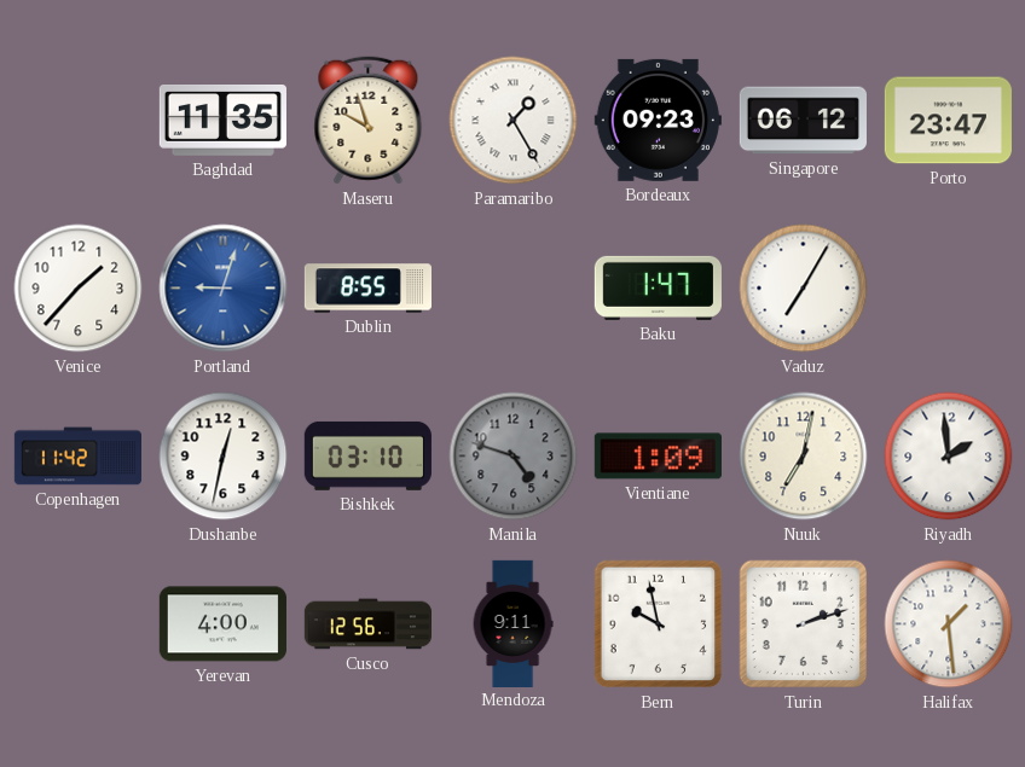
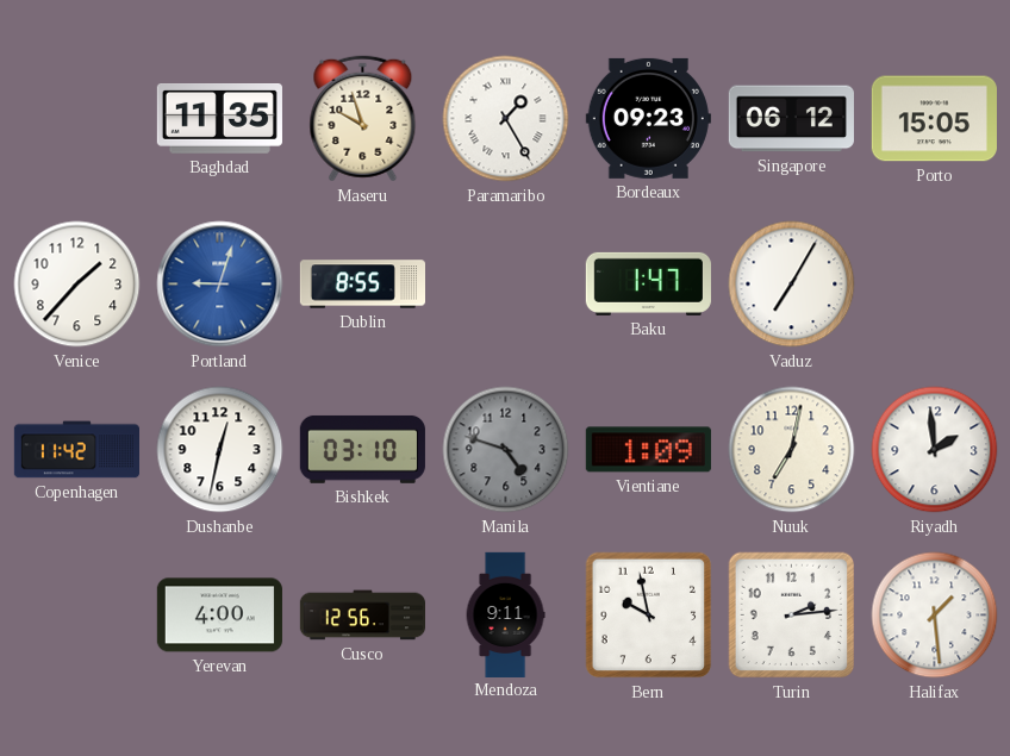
Porto: 23:47 -> 15:05 (934, 119)
Turin: 2:12 -> 2:14 (792, 616)
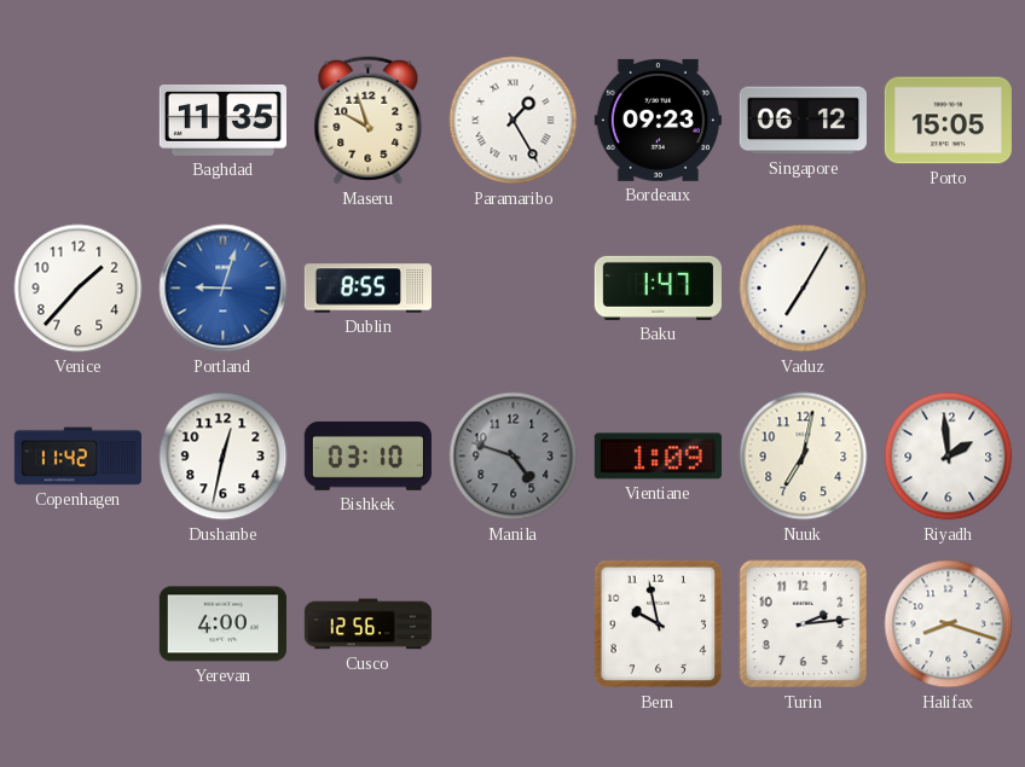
Mendoza: 9:11 -> none (505, 614)
Halifax: 1:29 -> 8:18 (949, 624)
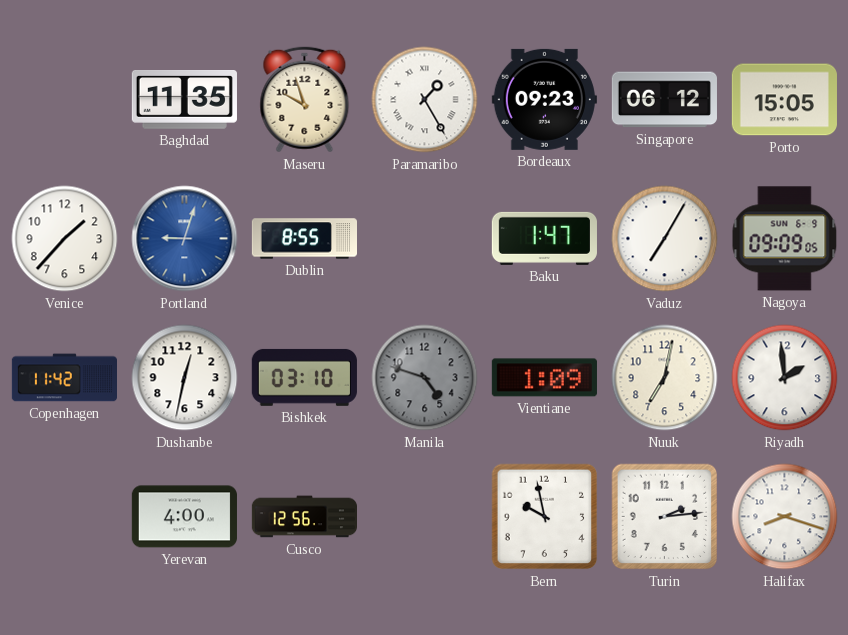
Nagoya: none -> 09:09 (785, 239)
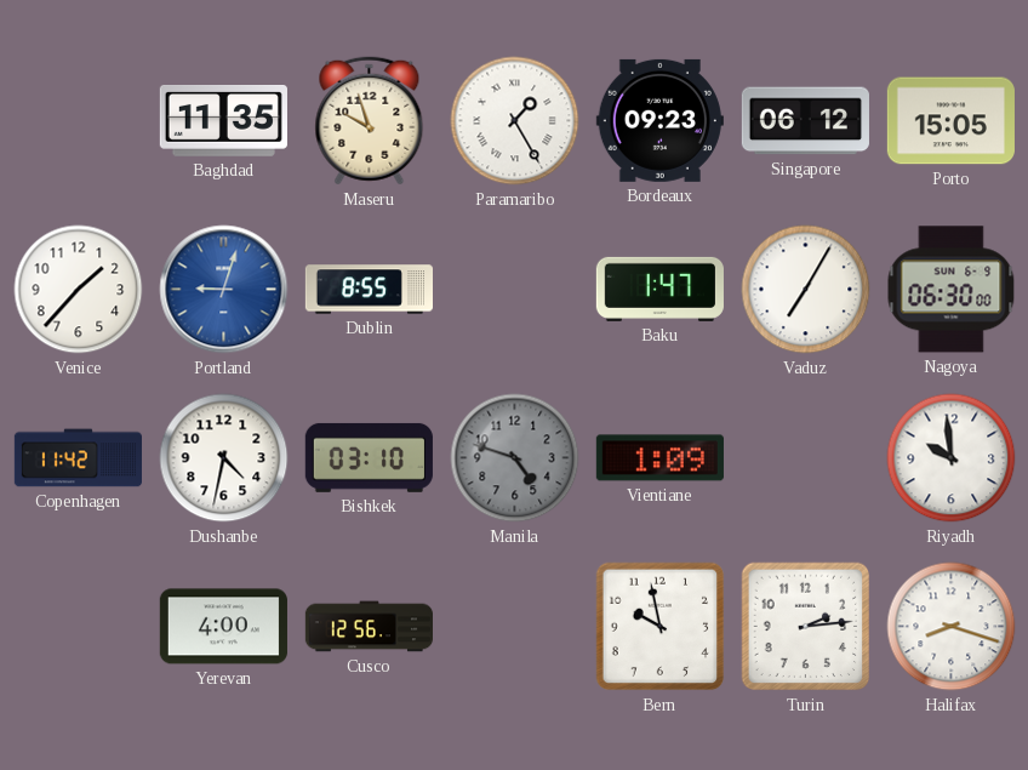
Nagoya: 09:09 -> 06:30 (952, 290)
Dushanbe: 12:32 -> 4:32 (224, 458)
Nuuk: 7:02 -> none (665, 378)
Riyadh: 1:59 -> 9:59 (952, 458)
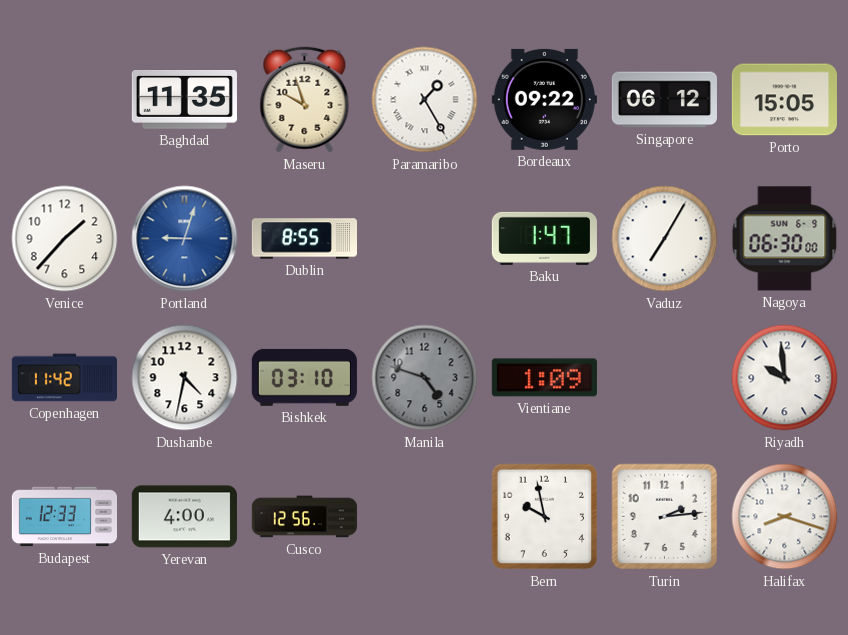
Bordeaux: 09:23 -> 09:22 (544, 99)
Budapest: none -> 12:33 (64, 517)
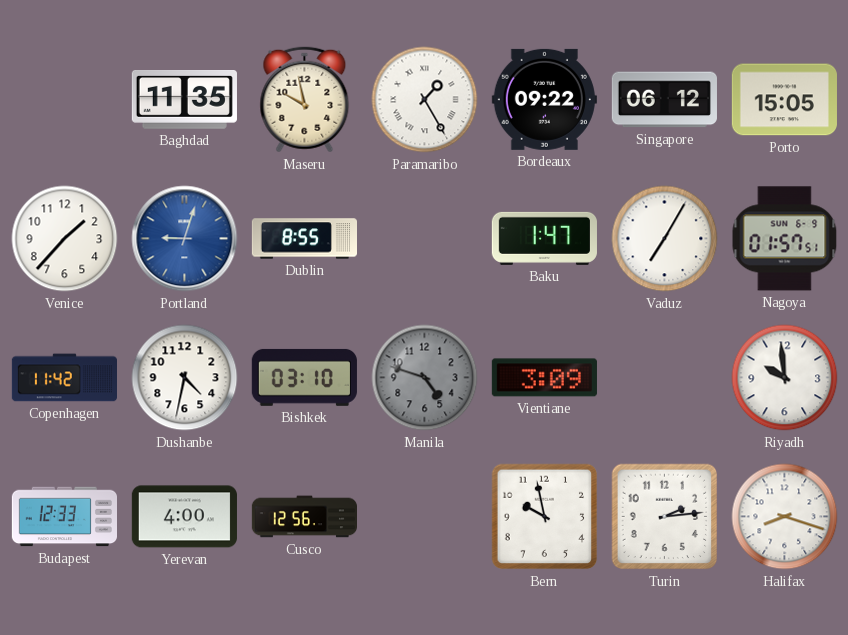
Maseru: 9:57 -> 9:58 (305, 100)
Nagoya: 06:30 -> 01:57 (785, 239)
Vientiane: 1:09 -> 3:09 (544, 378)
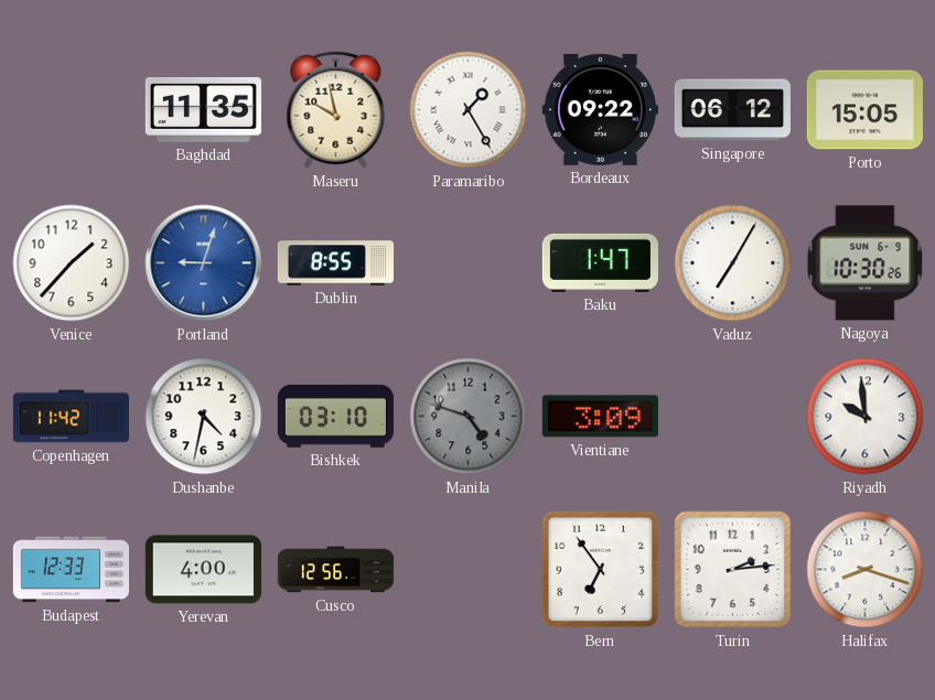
Nagoya: 01:57 -> 10:30 (866, 263)
Bern: 9:58 -> 6:54 (601, 570)
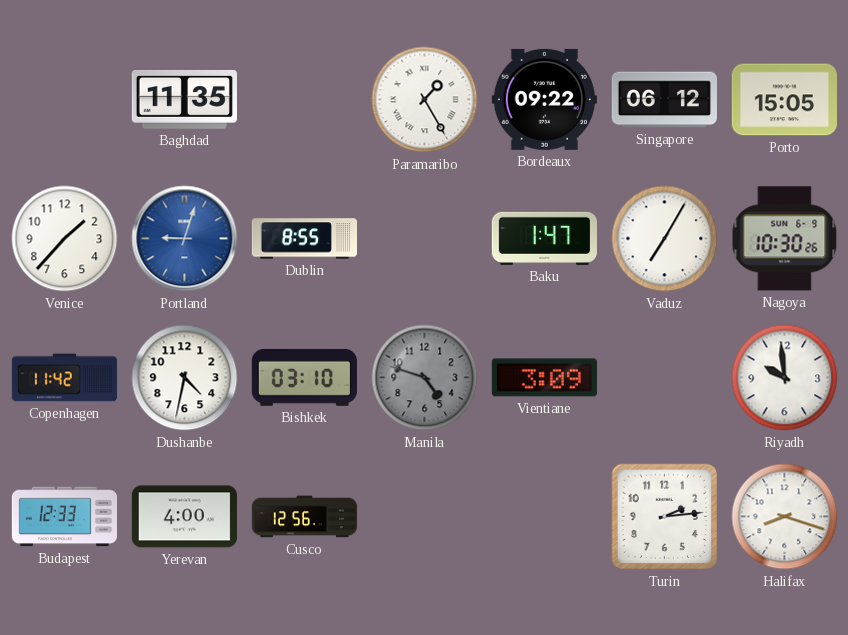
Maseru: 9:58 -> none (336, 110)
Bern: 6:54 -> none (601, 570)
